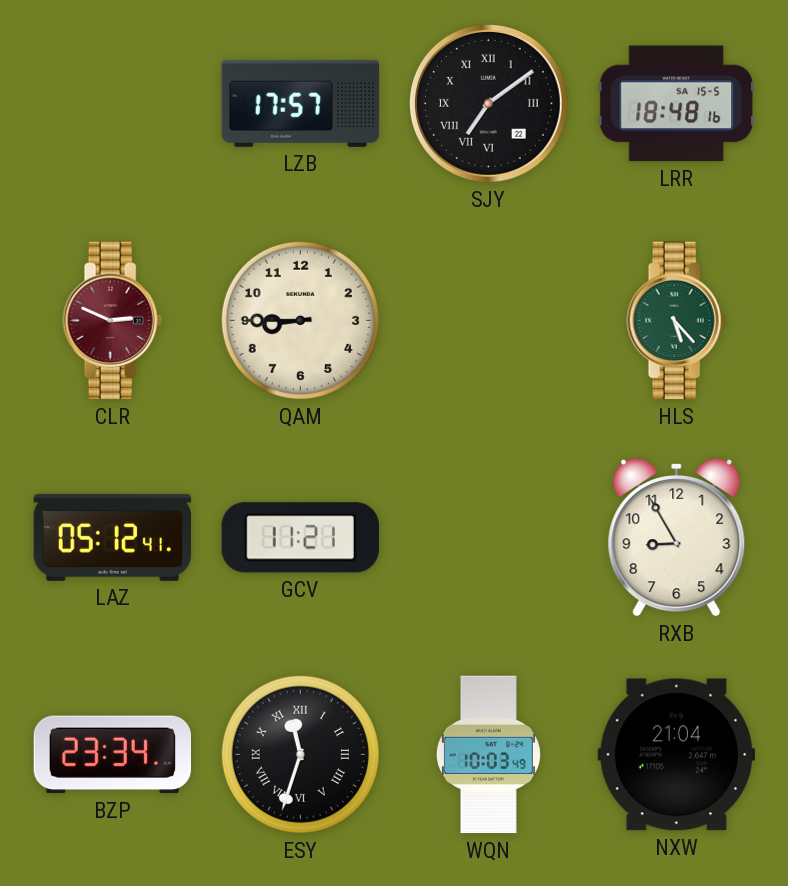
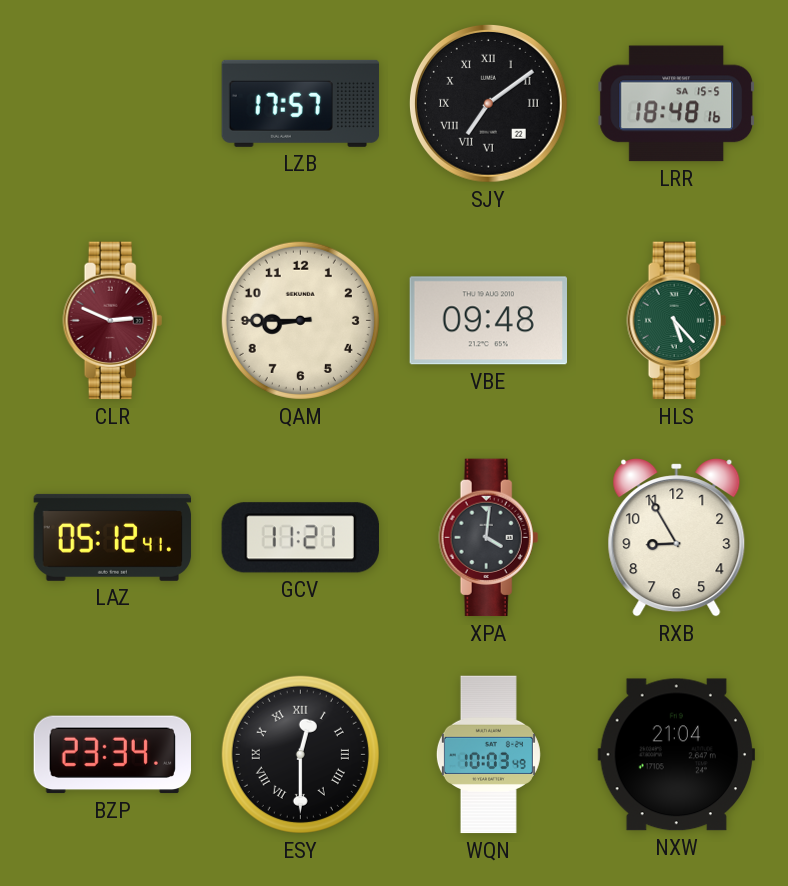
VBE: none -> 09:48 (488, 321)
XPA: none -> 4:01 (489, 538)
ESY: 11:33 -> 12:30 (300, 754)
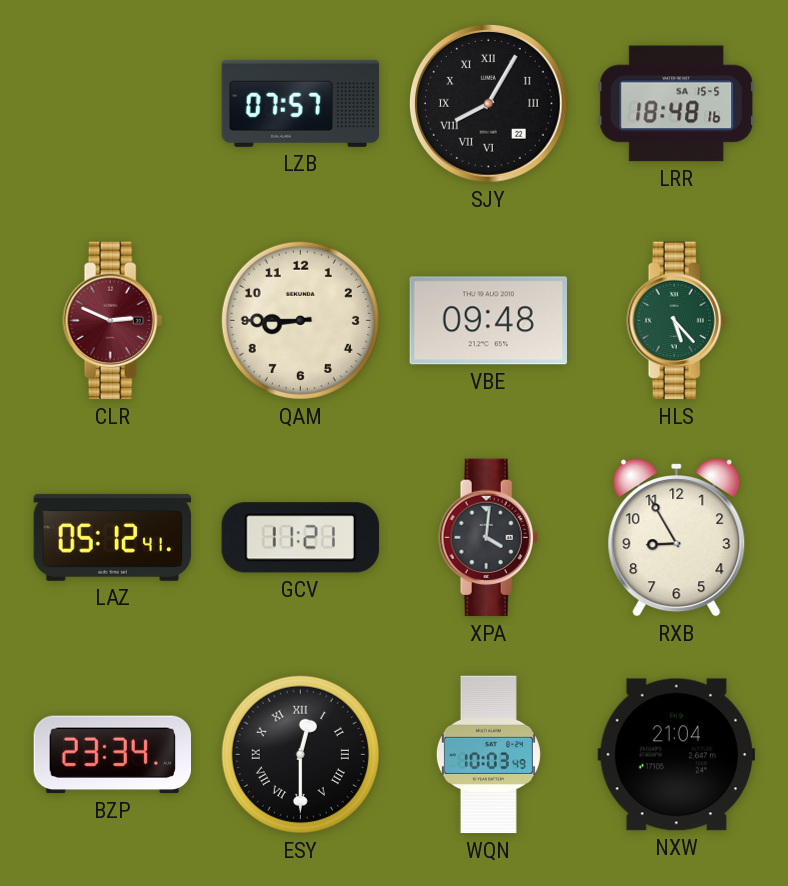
LZB: 17:57 -> 07:57 (301, 103)
SJY: 7:09 -> 8:05 (488, 103)
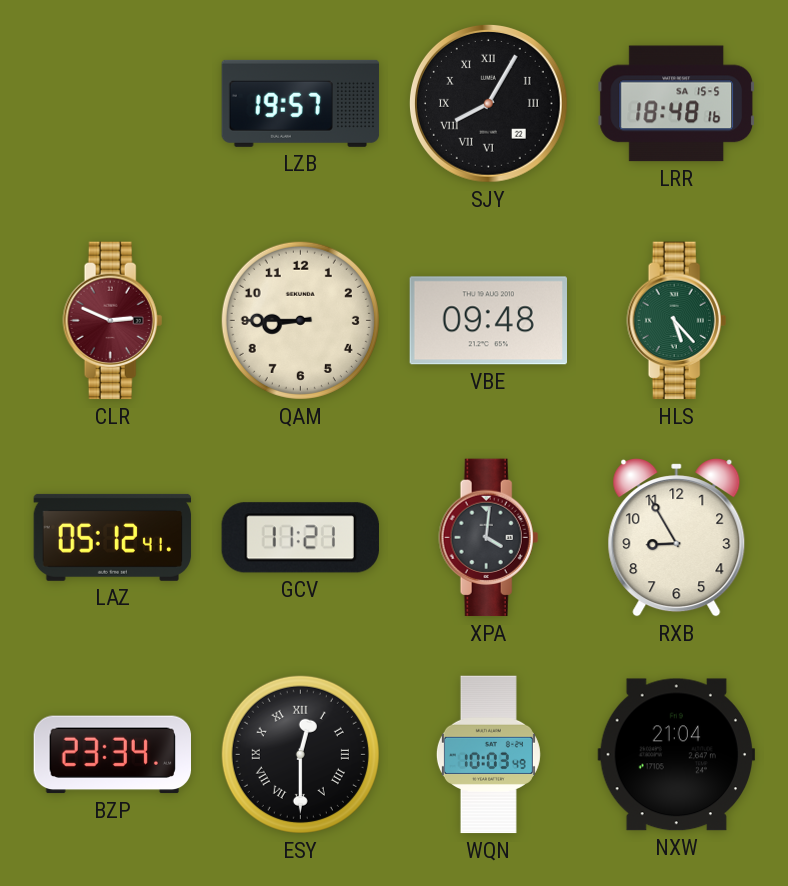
LZB: 07:57 -> 19:57 (301, 103)
